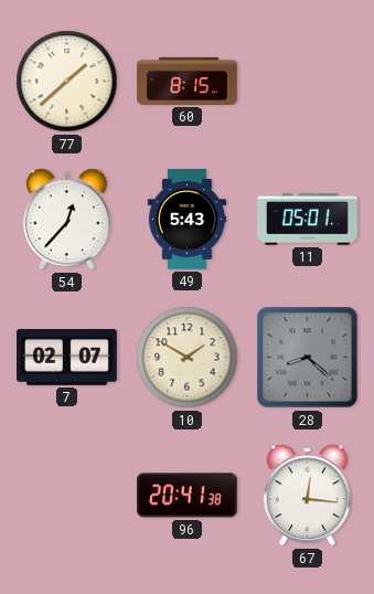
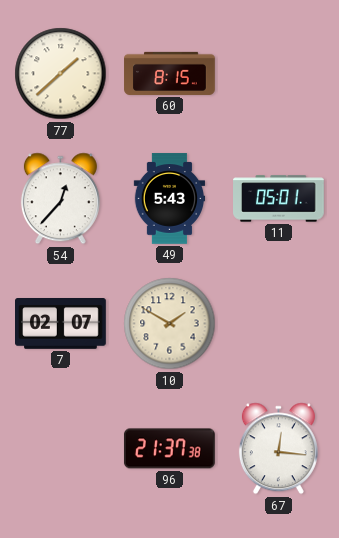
28: 8:22 -> none (308, 358)
96: 20:41 -> 21:37 (169, 449)
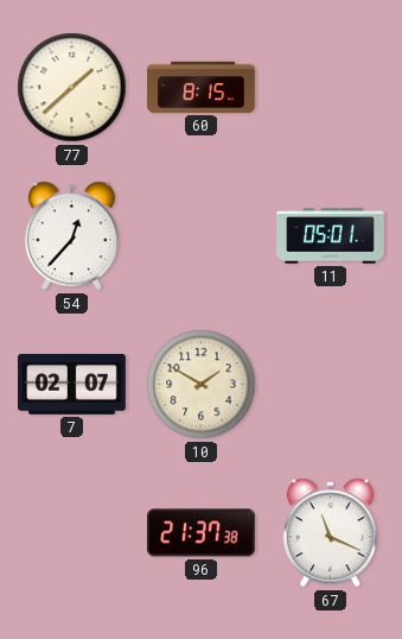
49: 5:43 -> none (170, 199)
67: 12:16 -> 11:19 (330, 533)
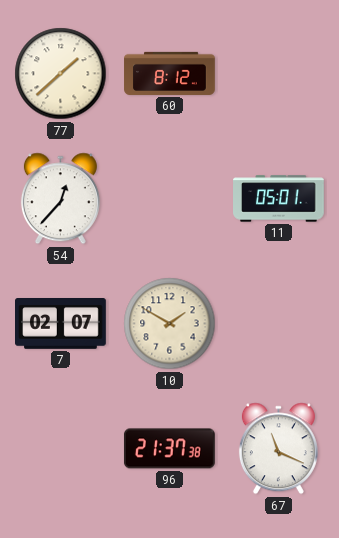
60: 8:15 -> 8:12 (170, 73)
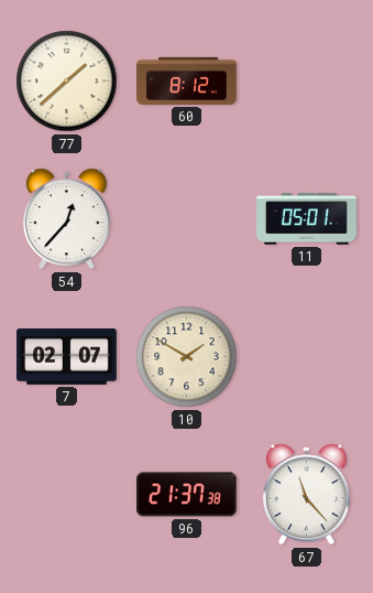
67: 11:19 -> 11:23 (306, 495)
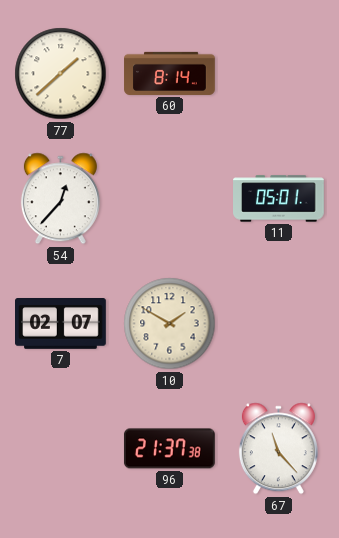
60: 8:12 -> 8:14 (170, 73)
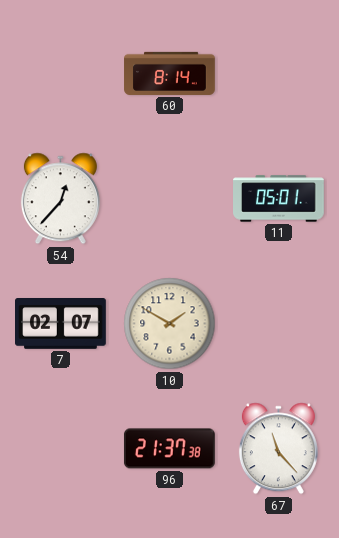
77: 1:38 -> none (61, 74)
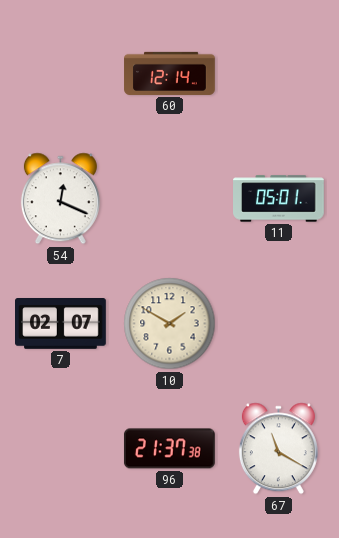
60: 8:14 -> 12:14 (170, 73)
54: 12:37 -> 12:19 (60, 199)
67: 11:23 -> 11:20 (278, 449)
